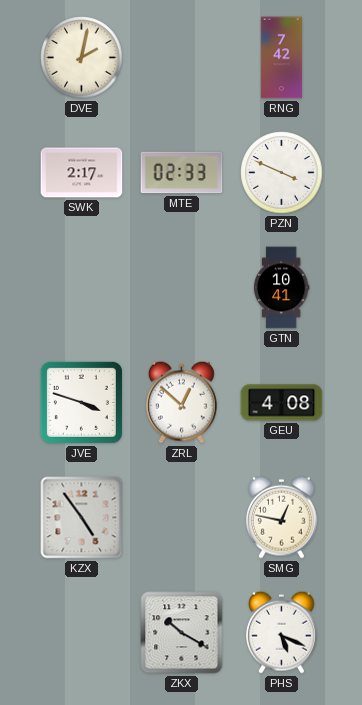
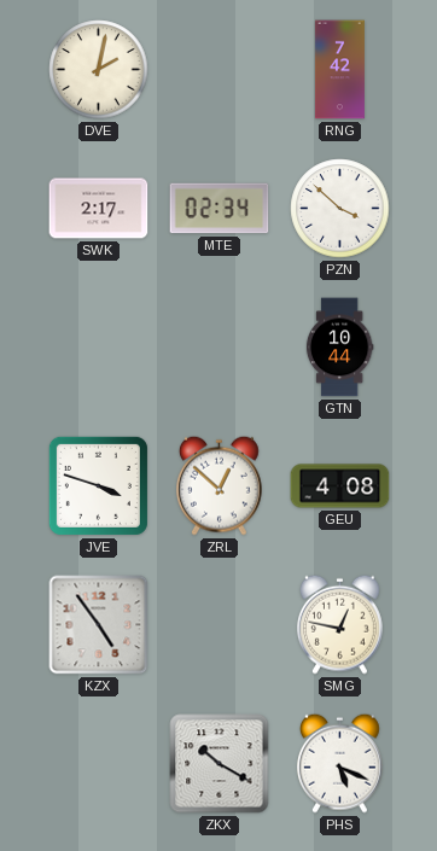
MTE: 02:33 -> 02:34 (220, 209)
PZN: 3:49 -> 3:52 (340, 209)
GTN: 10:41 -> 10:44 (339, 348)
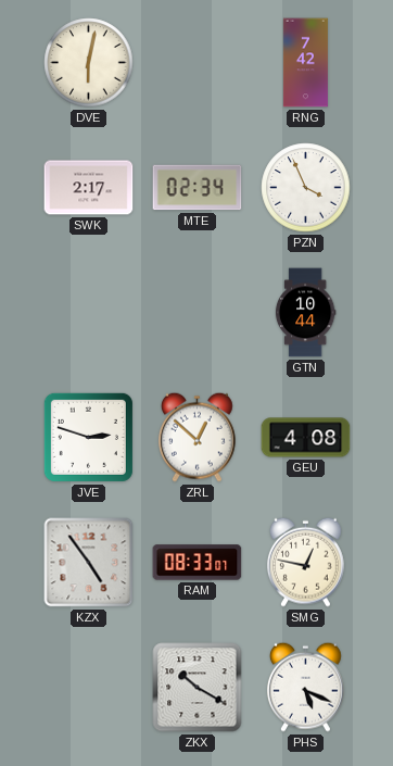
DVE: 2:02 -> 6:02 (89, 63)
PZN: 3:52 -> 3:56 (306, 188)
JVE: 3:48 -> 2:48 (88, 437)
RAM: none -> 08:33 (198, 563)
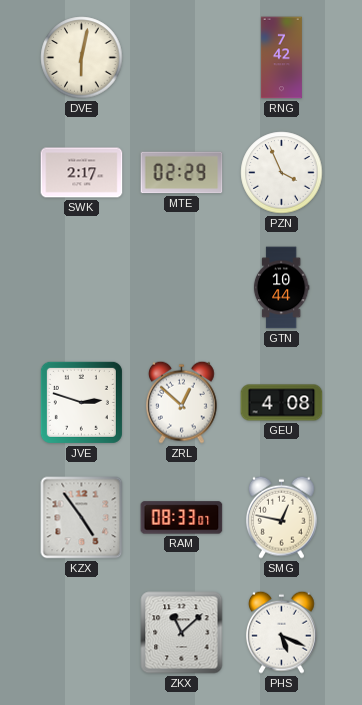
MTE: 02:34 -> 02:29 (182, 173)
ZKX: 10:20 -> 11:08 (182, 633)
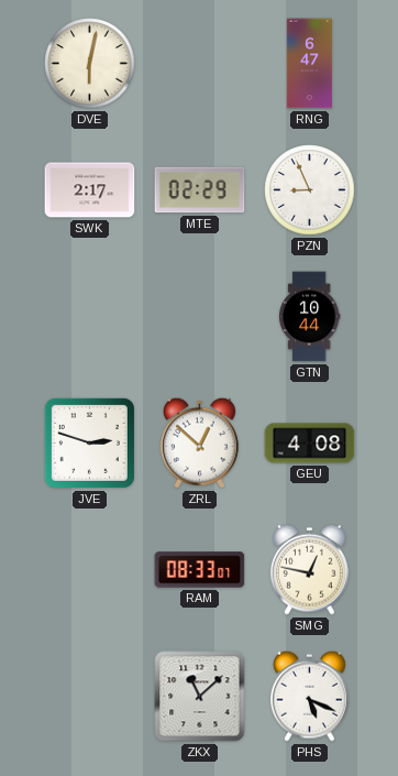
RNG: 7:42 -> 6:47 (309, 64)
PZN: 3:56 -> 8:56 (310, 190)
KZX: 4:54 -> none (82, 518)
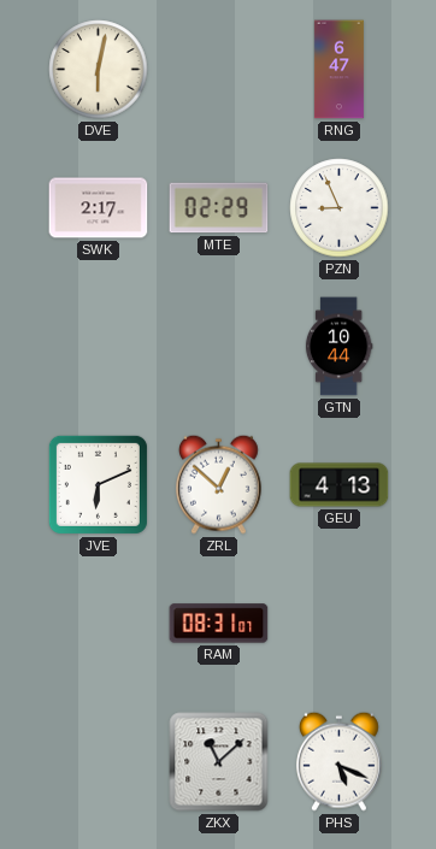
JVE: 2:48 -> 6:11 (98, 484)
GEU: 4:08 -> 4:13 (340, 485)
RAM: 08:33 -> 08:31 (219, 624)
SMG: 12:47 -> none (309, 569)
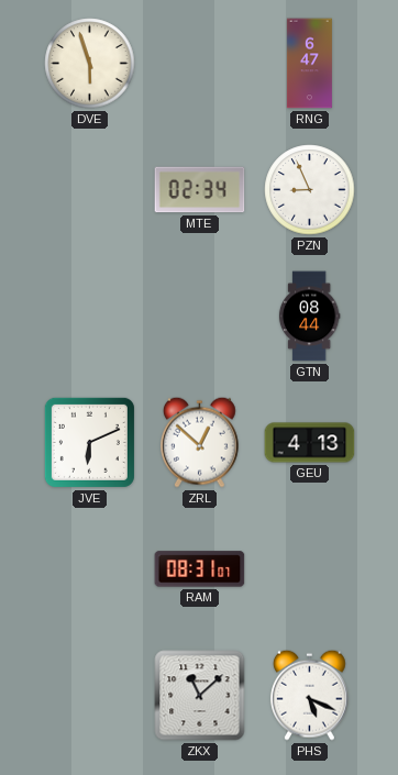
DVE: 6:02 -> 5:57 (90, 64)
SWK: 2:17 -> none (99, 208)
MTE: 02:29 -> 02:34 (200, 190)
GTN: 10:44 -> 08:44 (309, 317)
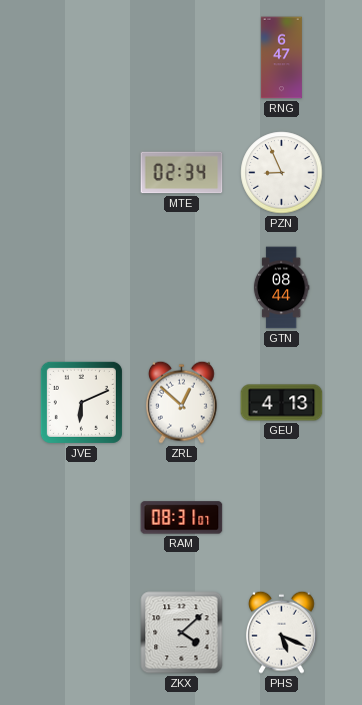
DVE: 5:57 -> none (90, 64)
ZKX: 11:08 -> 4:08 (182, 633)
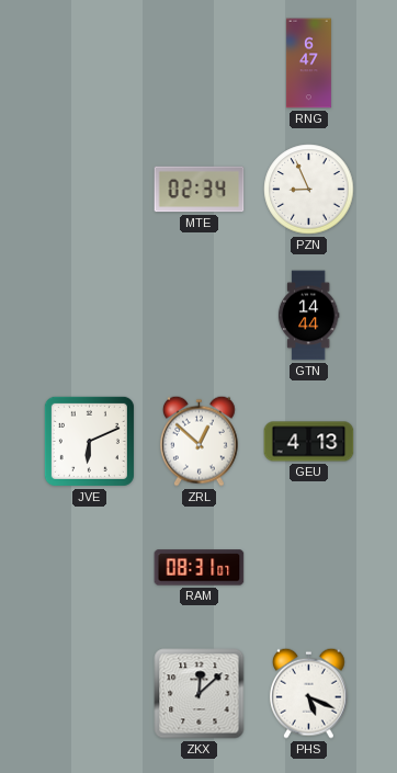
GTN: 08:44 -> 14:44 (308, 316)
ZKX: 4:08 -> 12:08 (200, 694)
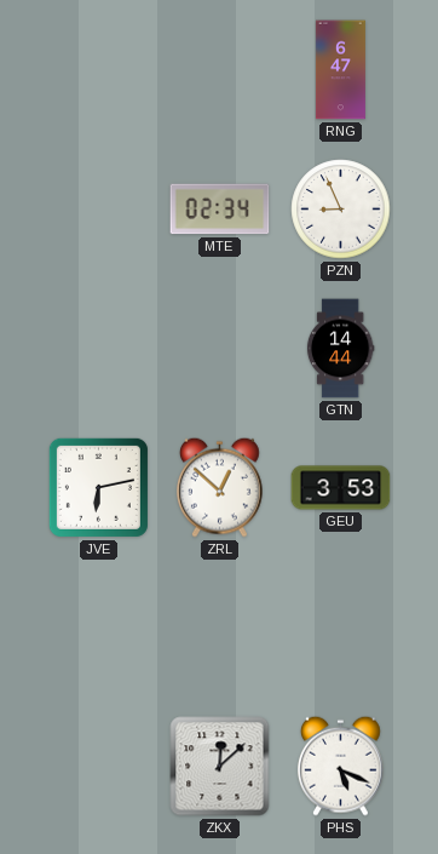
JVE: 6:11 -> 6:13 (98, 487)
GEU: 4:13 -> 3:53 (341, 488)
RAM: 08:31 -> none (200, 568)
